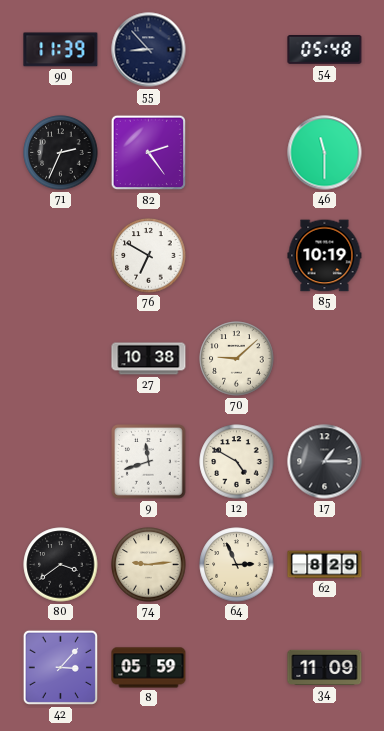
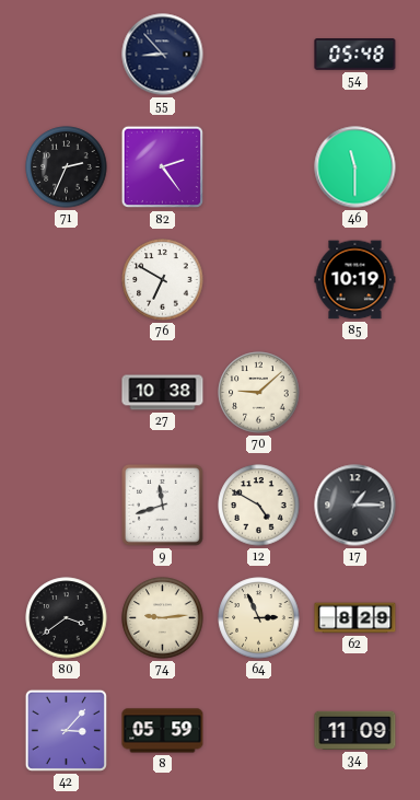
90: 11:39 -> none (61, 50)
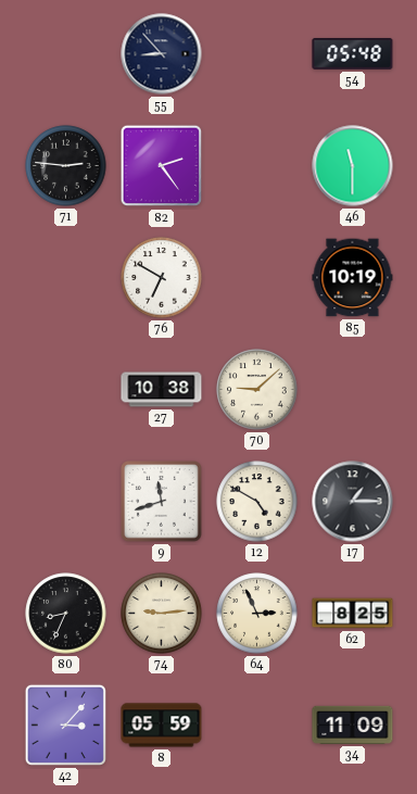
71: 2:34 -> 2:46 (66, 166)
80: 3:39 -> 8:34 (66, 614)
62: 8:29 -> 8:25 (353, 614)
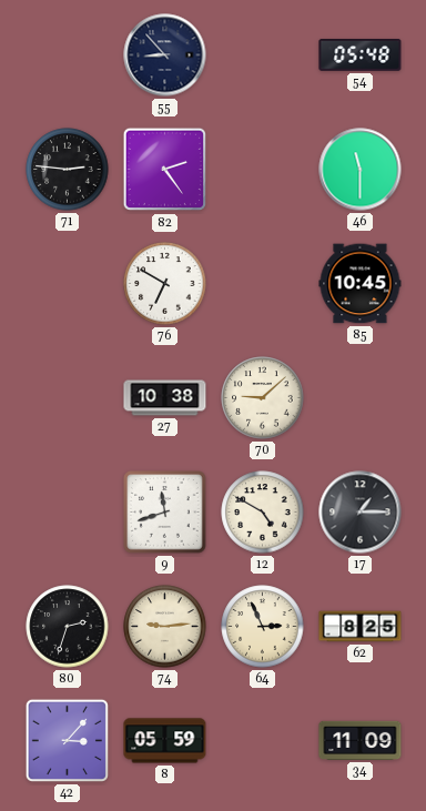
85: 10:19 -> 10:45 (361, 284)
80: 8:34 -> 2:33 (68, 627)
